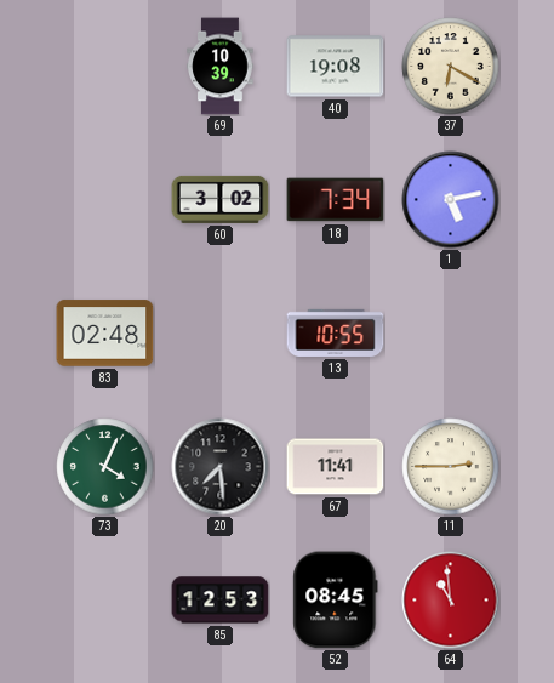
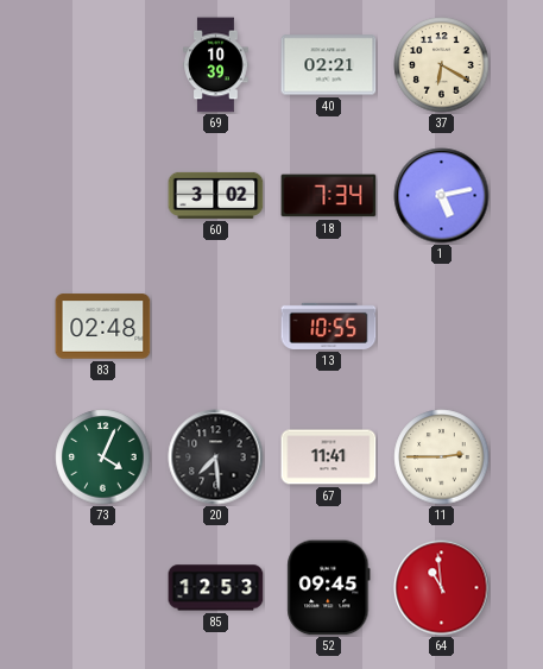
40: 19:08 -> 02:21 (329, 65)
52: 08:45 -> 09:45 (329, 588)
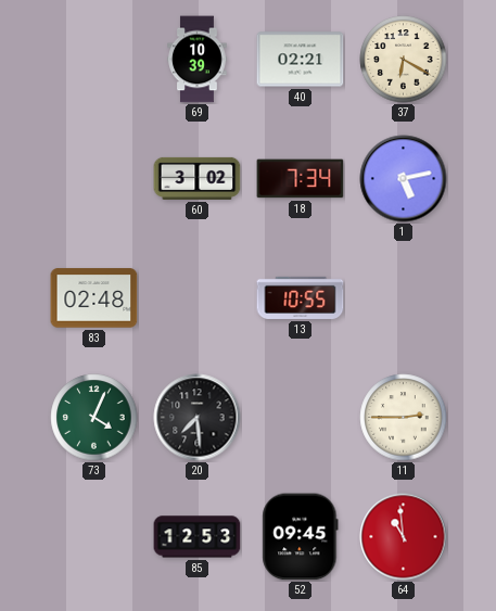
67: 11:41 -> none (329, 457)
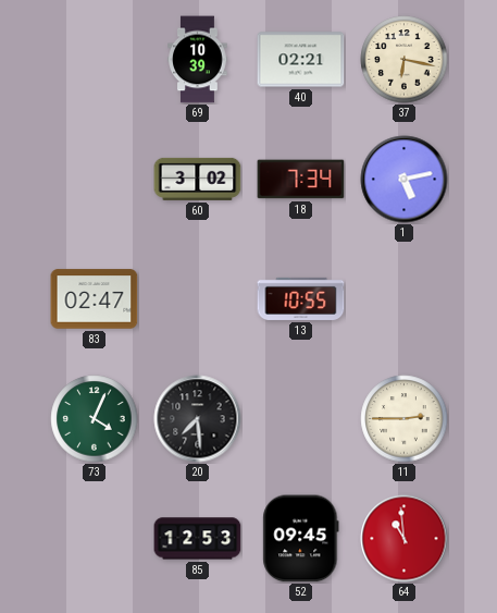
37: 6:20 -> 6:17 (405, 60)
83: 02:48 -> 02:47 (95, 299)
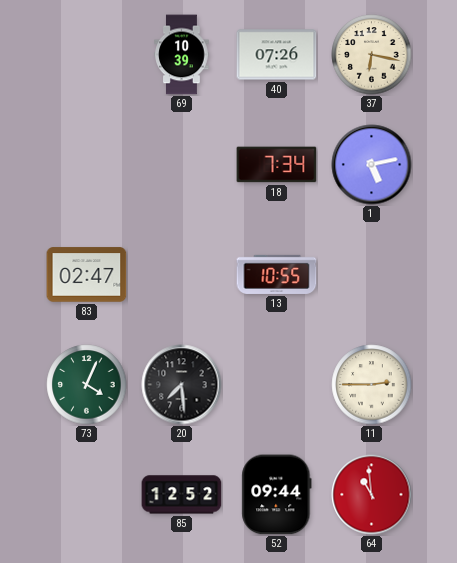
40: 02:21 -> 07:26 (277, 55)
60: 3:02 -> none (198, 179)
85: 12:53 -> 12:52 (182, 495)
52: 09:45 -> 09:44 (277, 495)
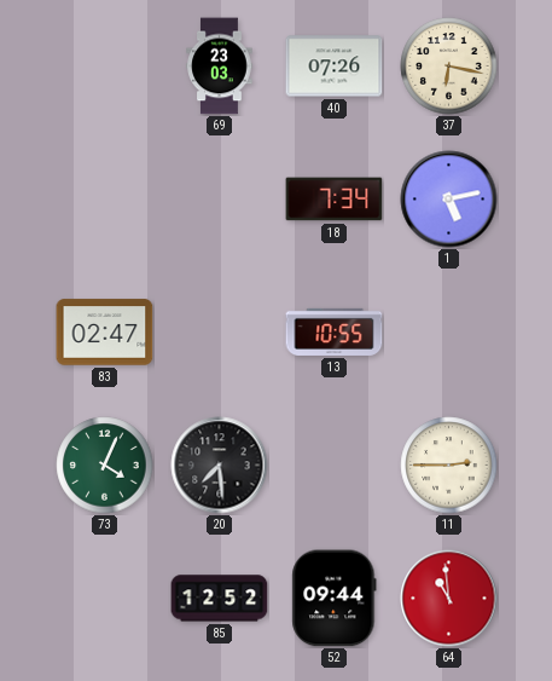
69: 10:39 -> 23:03 (220, 67)
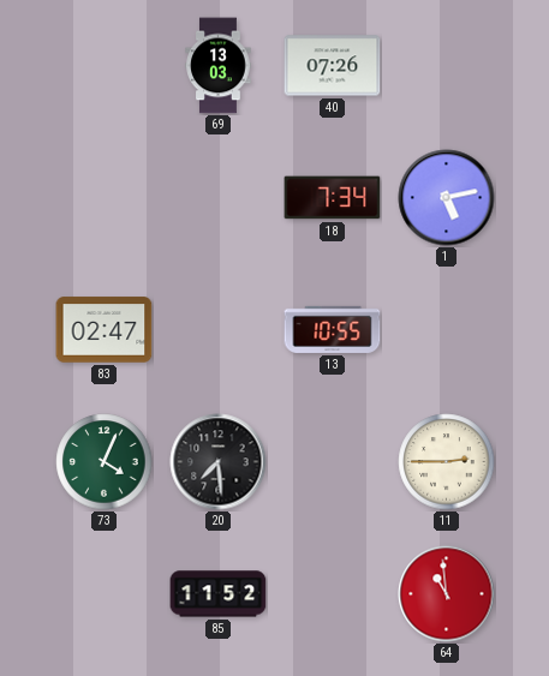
69: 23:03 -> 13:03 (219, 66)
37: 6:17 -> none (449, 67)
85: 12:52 -> 11:52 (219, 594)
52: 09:44 -> none (335, 599)
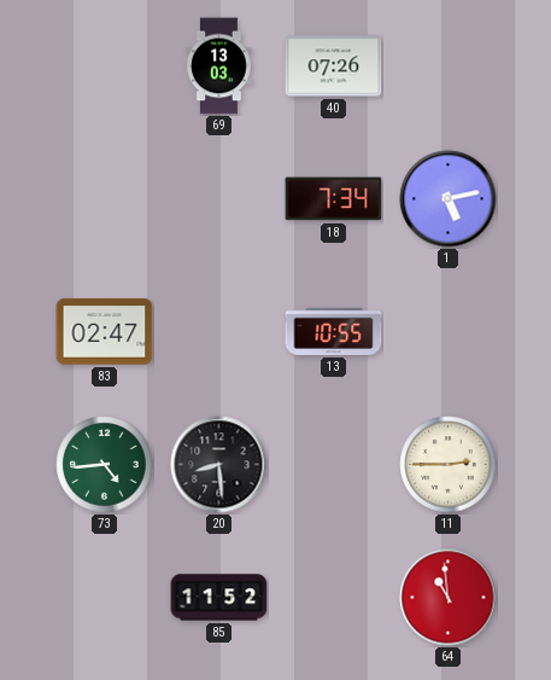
73: 4:04 -> 4:44 (105, 465)
20: 7:29 -> 8:29 (219, 465)
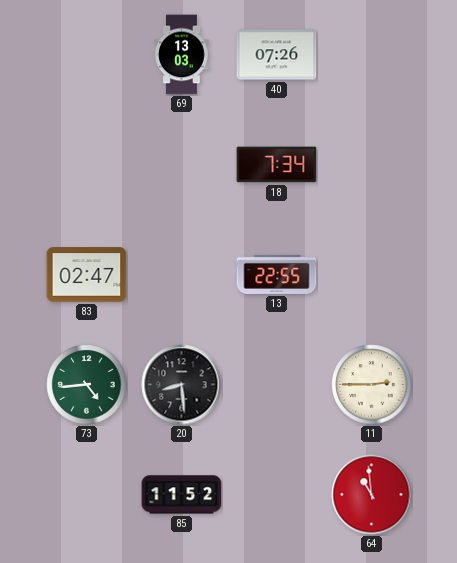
1: 5:13 -> none (449, 199)
13: 10:55 -> 22:55 (277, 274)
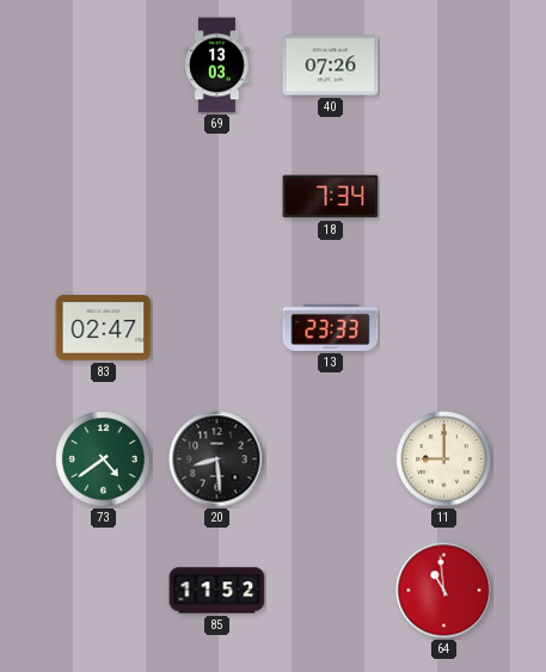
13: 22:55 -> 23:33 (331, 327)
73: 4:44 -> 4:39 (104, 460)
11: 2:45 -> 9:00 (444, 460)
